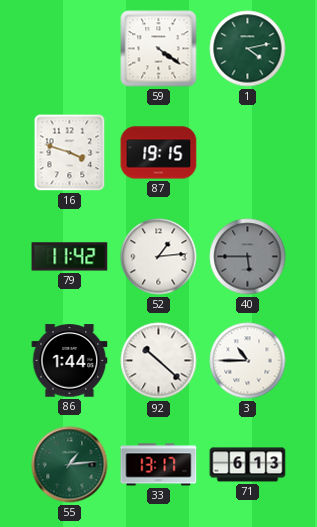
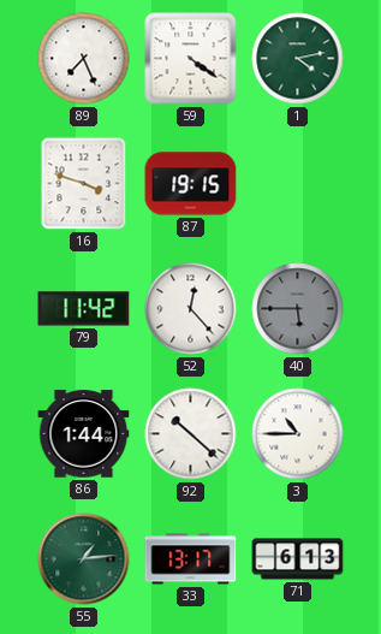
89: none -> 7:26 (84, 59)
52: 1:14 -> 12:23 (191, 309)
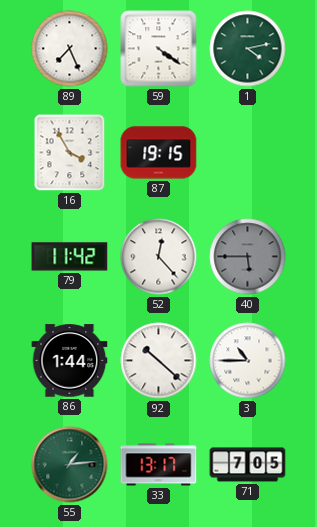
16: 3:48 -> 3:55 (70, 153)
71: 6:13 -> 7:05 (248, 465)
